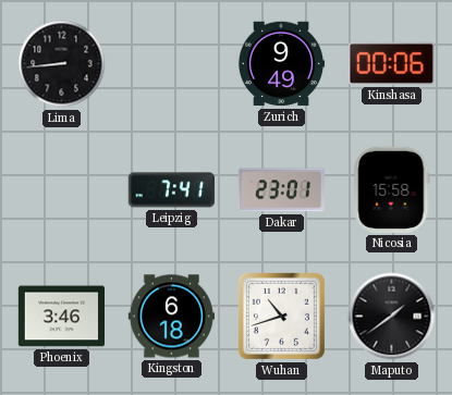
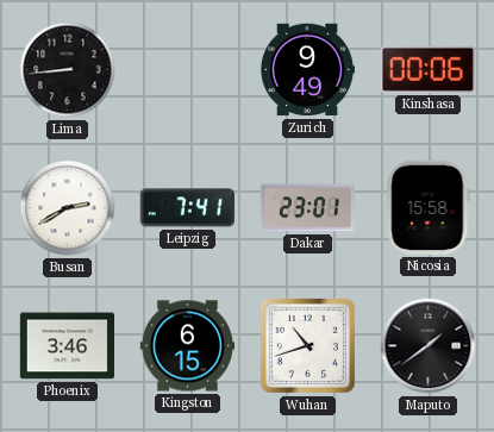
Busan: none -> 2:40 (68, 208)
Kingston: 6:18 -> 6:15 (187, 346)
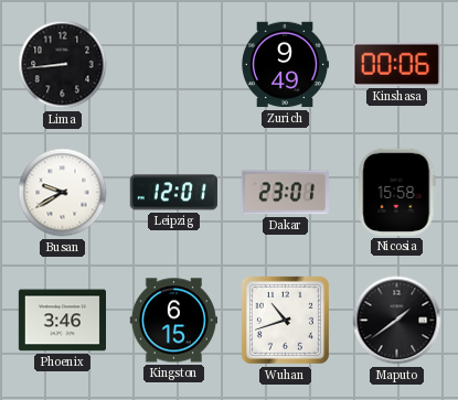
Busan: 2:40 -> 9:40 (63, 193)
Leipzig: 7:41 -> 12:01 (173, 193)
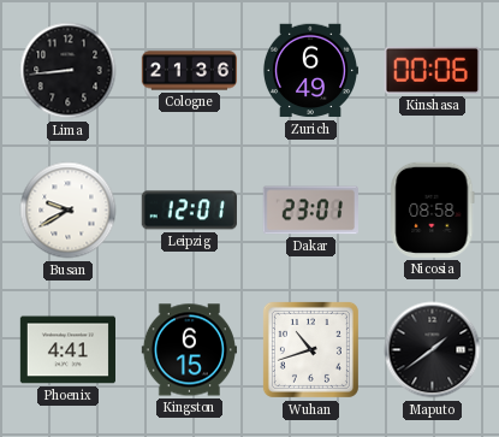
Cologne: none -> 21:36 (190, 71)
Zurich: 9:49 -> 6:49 (309, 71)
Nicosia: 15:58 -> 08:58 (433, 209)
Phoenix: 3:46 -> 4:41 (67, 350)
